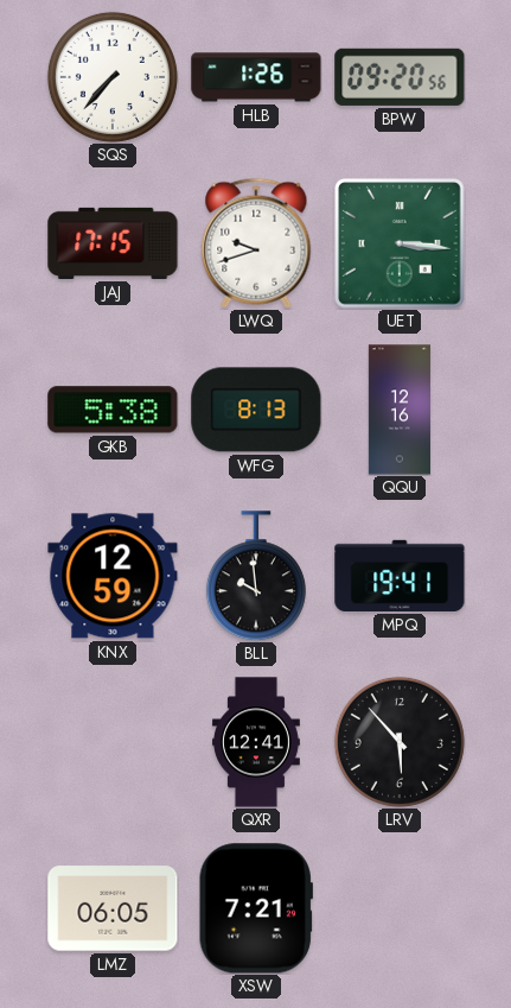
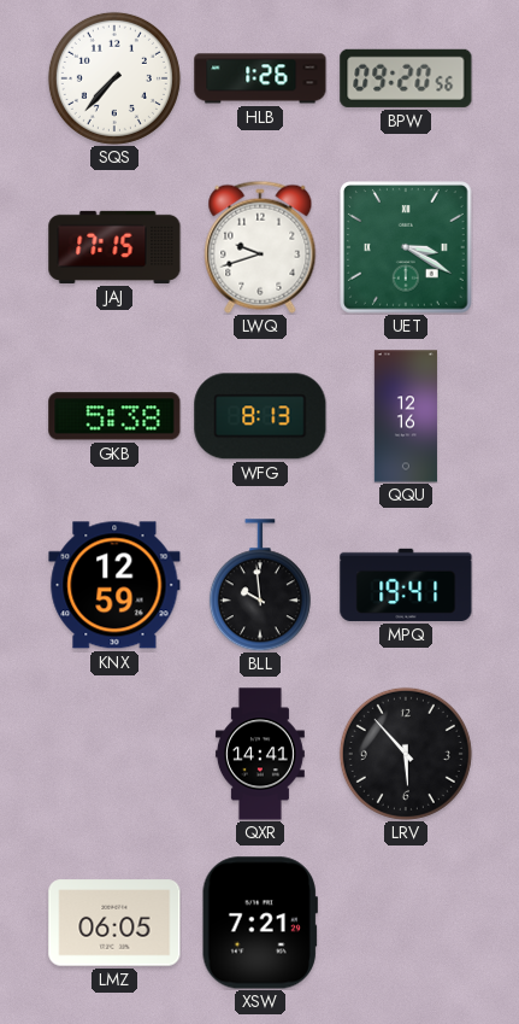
UET: 3:16 -> 3:20 (406, 247)
QXR: 12:41 -> 14:41 (260, 754)
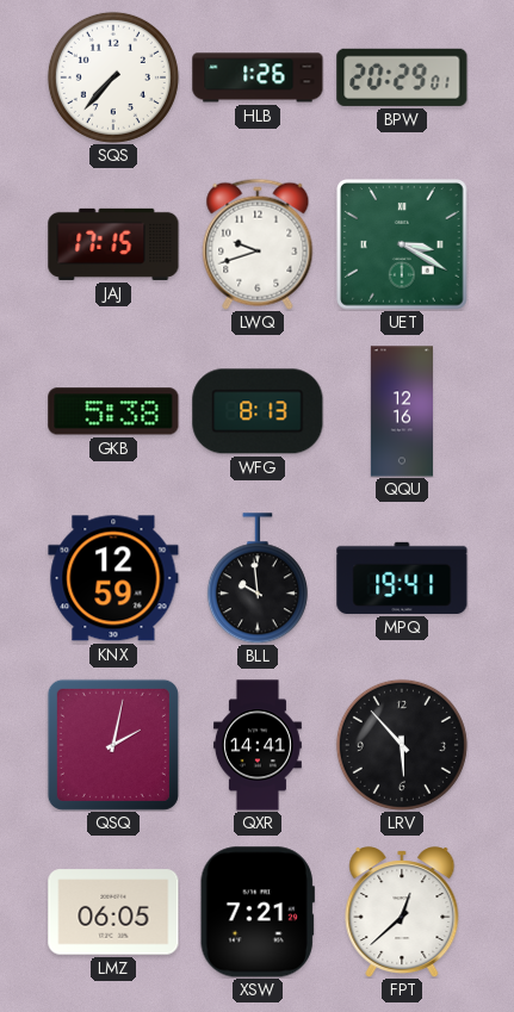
BPW: 09:20 -> 20:29 (402, 77)
QSQ: none -> 2:02 (113, 745)
FPT: none -> 12:38 (402, 912)
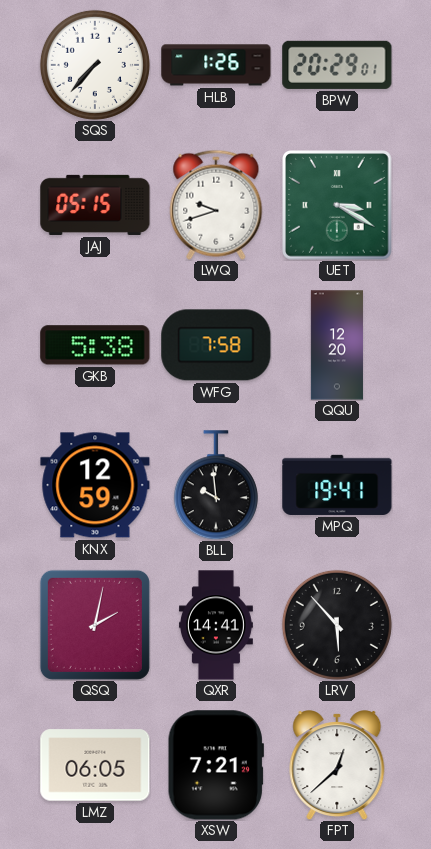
JAJ: 17:15 -> 05:15 (95, 205)
WFG: 8:13 -> 7:58 (216, 345)
QQU: 12:16 -> 12:20 (337, 345)
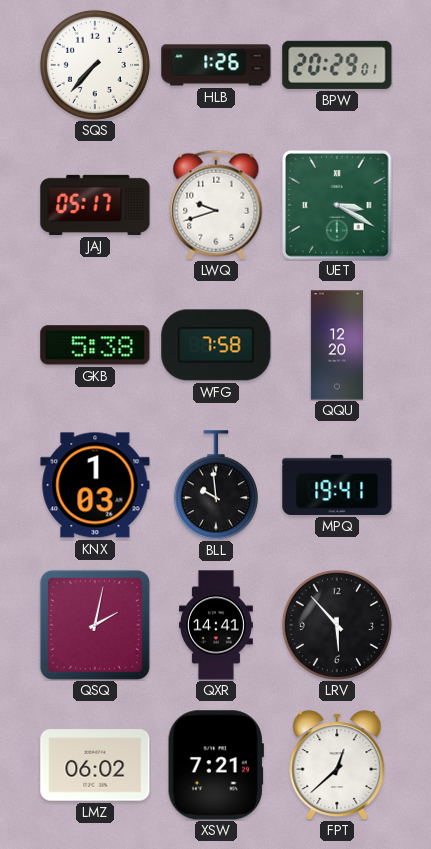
JAJ: 05:15 -> 05:17 (95, 205)
KNX: 12:59 -> 1:03 (95, 485)
LMZ: 06:05 -> 06:02 (95, 765)
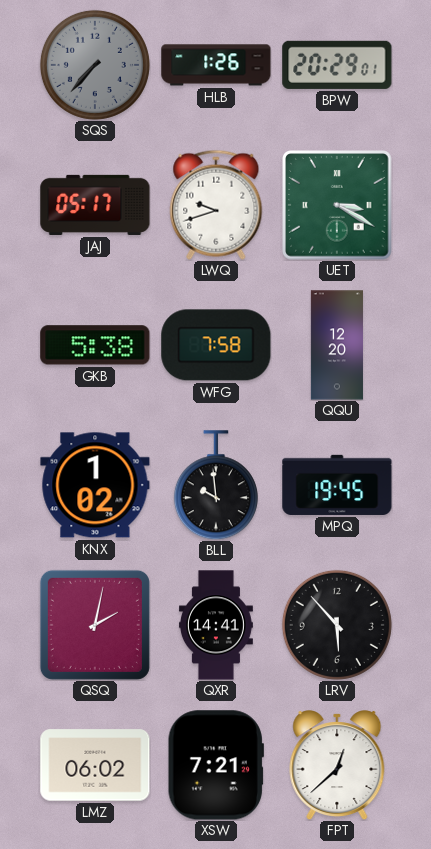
SQS dial: white -> grey (95, 65)
KNX: 1:03 -> 1:02 (95, 485)
MPQ: 19:41 -> 19:45 (337, 485)
